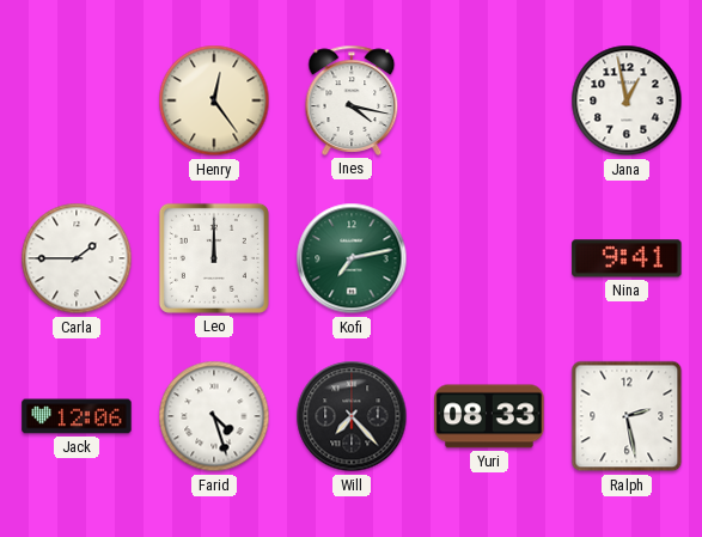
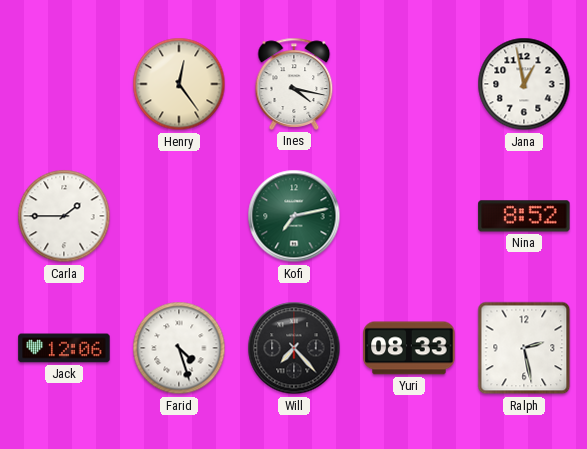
Leo: 12:00 -> none (214, 258)
Nina: 9:41 -> 8:52 (524, 216)
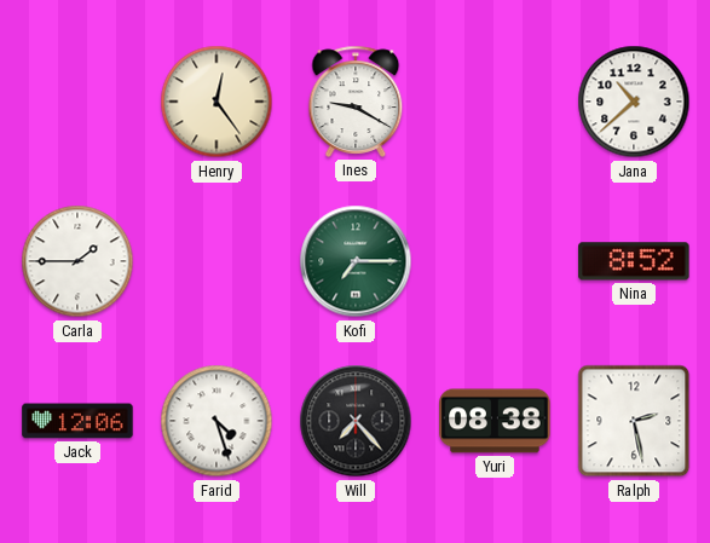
Ines: 4:17 -> 9:20 (356, 102)
Jana: 12:58 -> 10:38 (634, 102)
Kofi: 7:13 -> 7:15 (356, 261)
Yuri: 08:33 -> 08:38 (495, 421)
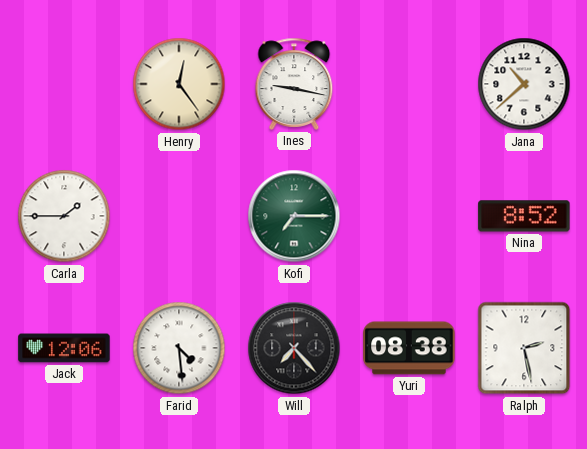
Ines: 9:20 -> 9:17 (294, 84)
Farid: 4:27 -> 4:29 (179, 348)
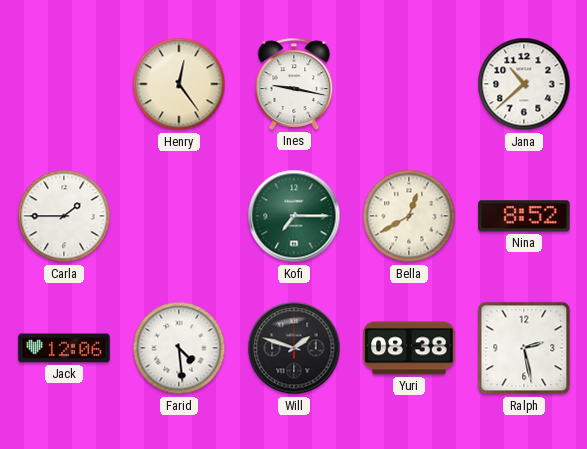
Bella: none -> 12:40 (409, 216)
Will: 7:23 -> 1:48 (294, 348)
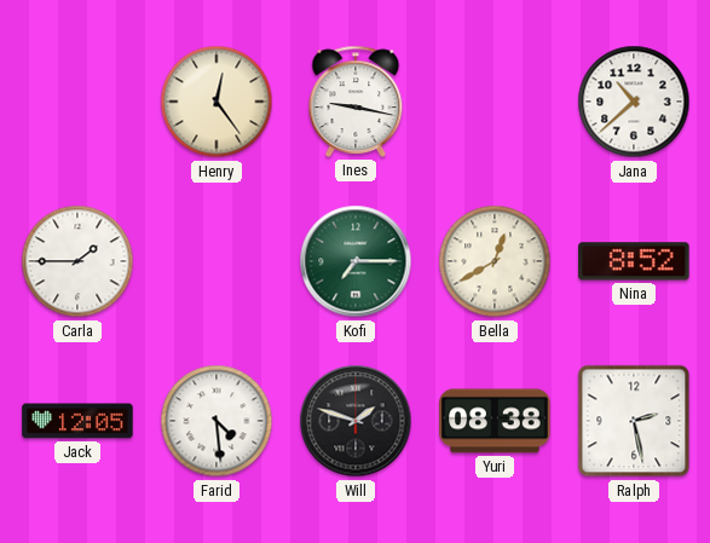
Jack: 12:06 -> 12:05 (77, 421)
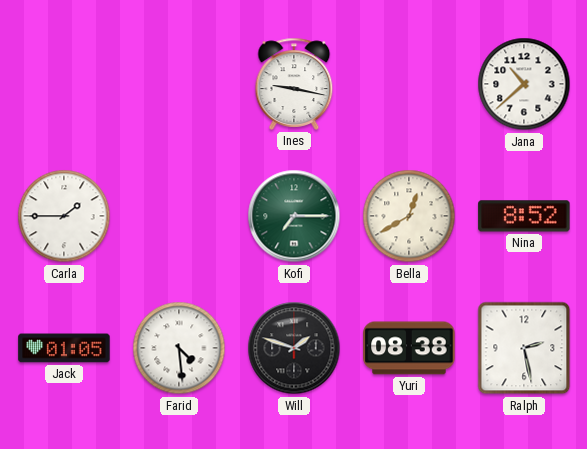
Henry: 12:24 -> none (217, 102)
Jack: 12:05 -> 01:05 (64, 348)
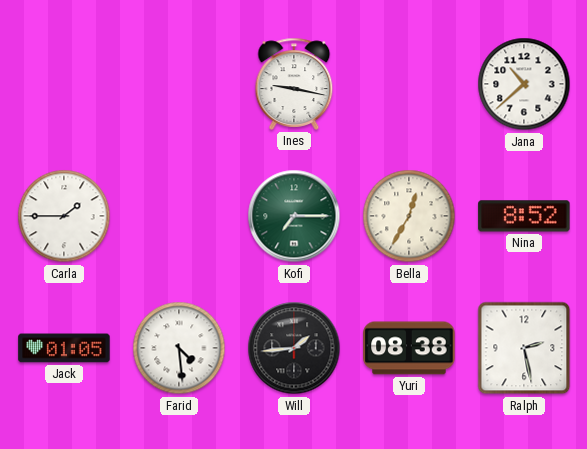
Bella: 12:40 -> 12:35 (409, 216)
Will: 1:48 -> 1:44 (294, 348)
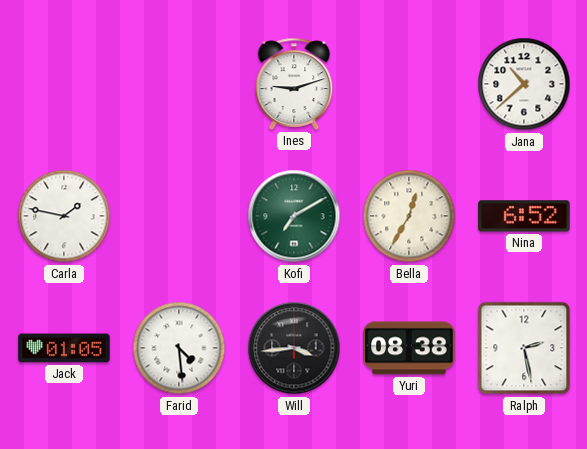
Ines: 9:17 -> 9:12 (294, 84)
Carla: 1:45 -> 1:47 (64, 216)
Kofi: 7:15 -> 7:10 (294, 216)
Nina: 8:52 -> 6:52 (524, 216)
Will: 1:44 -> 3:44 (294, 348)
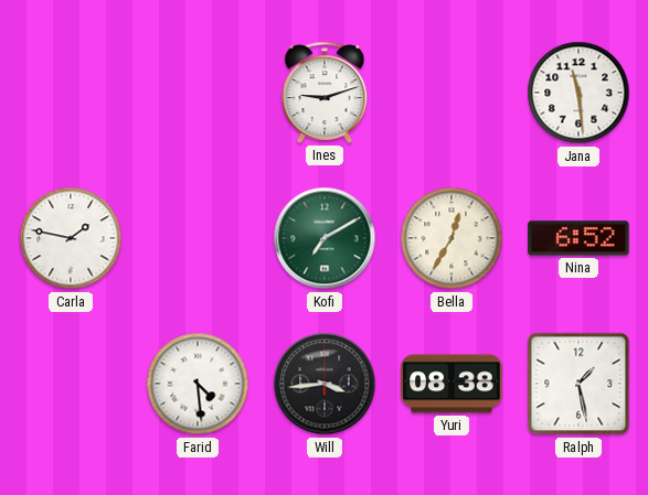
Jana: 10:38 -> 11:29 (578, 93)
Jack: 01:05 -> none (64, 348)
Ralph: 2:28 -> 1:28 (578, 384)
